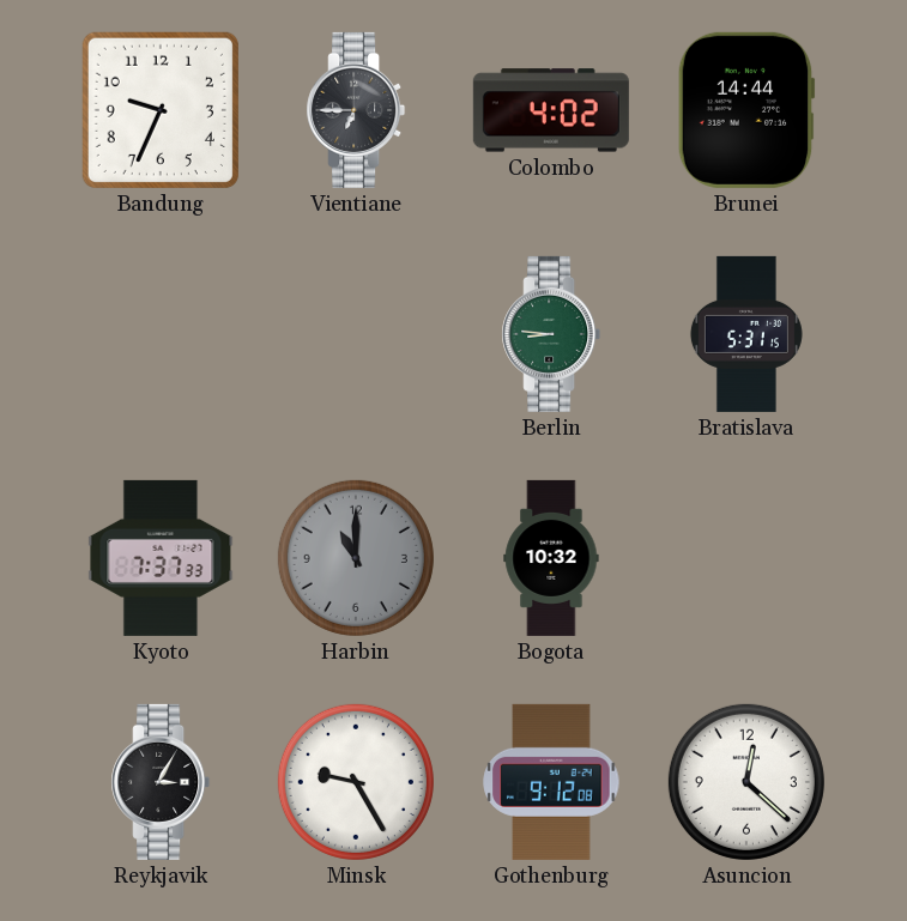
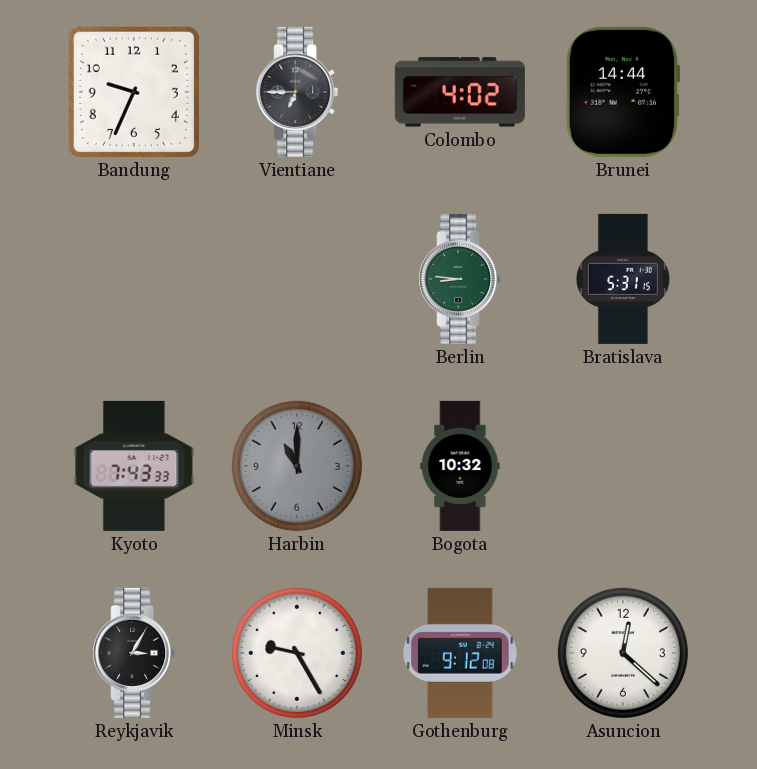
Kyoto: 7:37 -> 7:43 (134, 466)
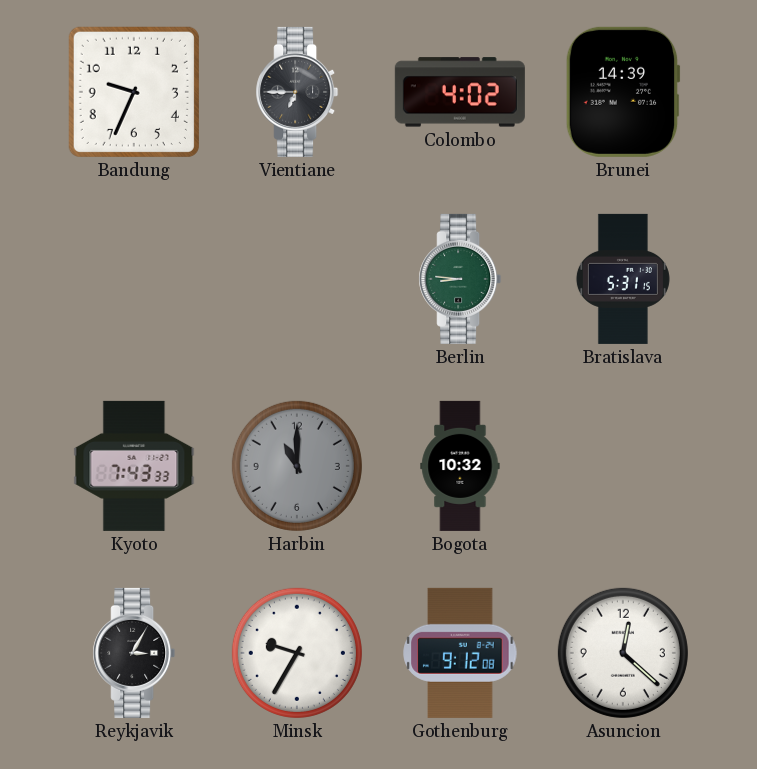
Brunei: 14:44 -> 14:39 (623, 92)
Minsk: 9:25 -> 9:35 (297, 653)
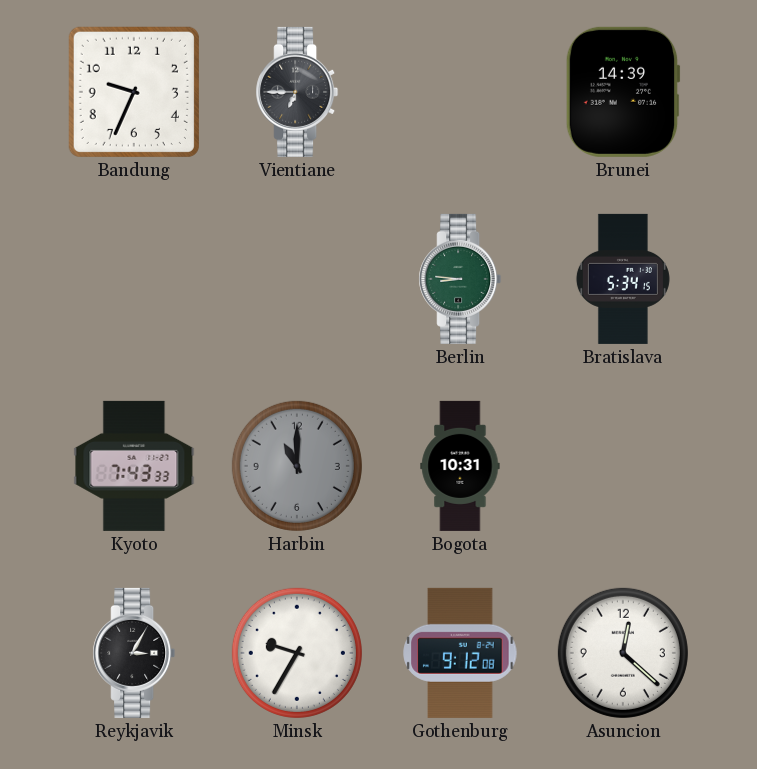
Colombo: 4:02 -> none (460, 92)
Bratislava: 5:31 -> 5:34 (623, 279)
Bogota: 10:32 -> 10:31 (460, 466)
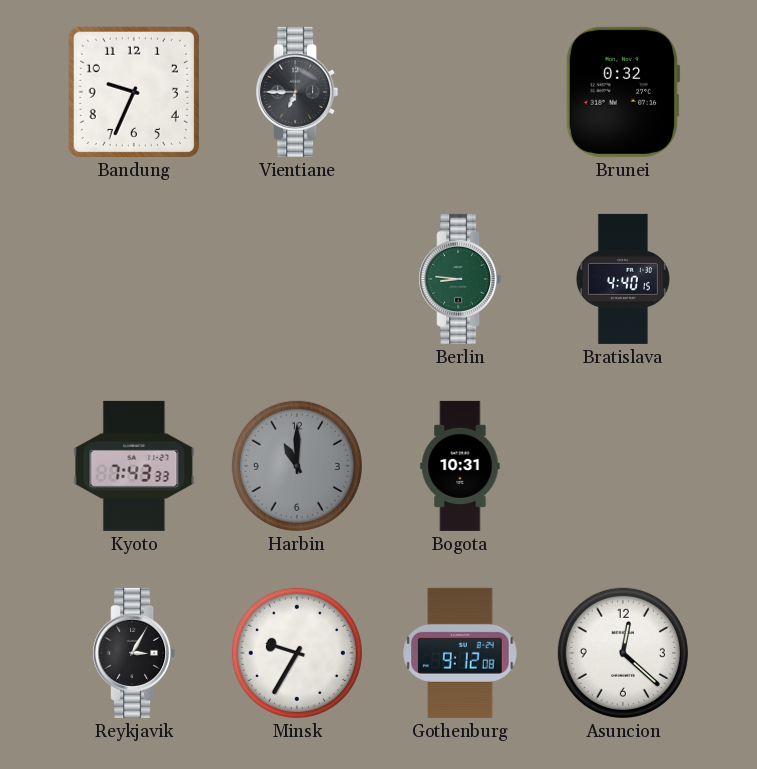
Brunei: 14:39 -> 0:32 (623, 92)
Bratislava: 5:34 -> 4:40 (623, 279)
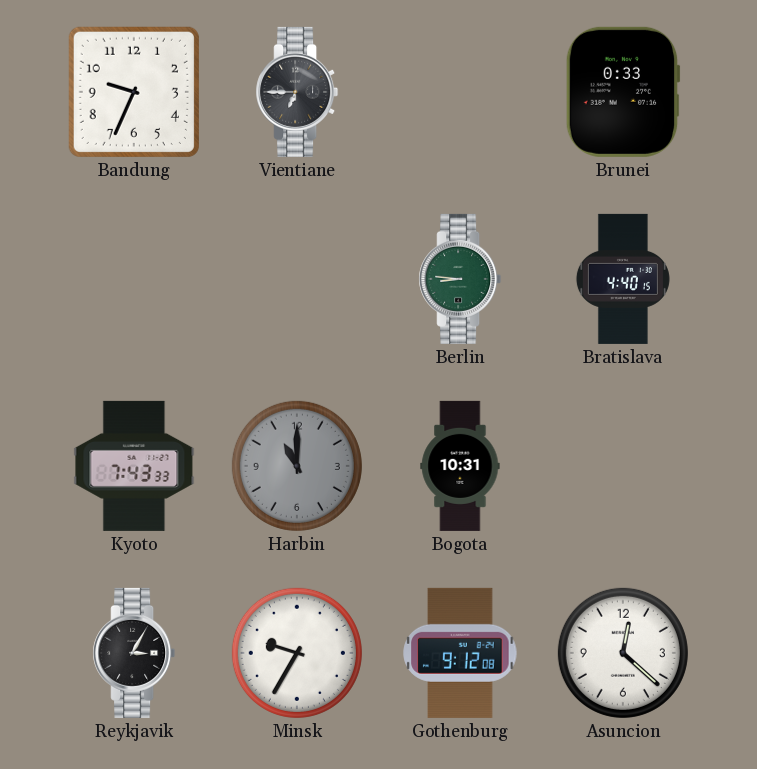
Brunei: 0:32 -> 0:33 (623, 92)
